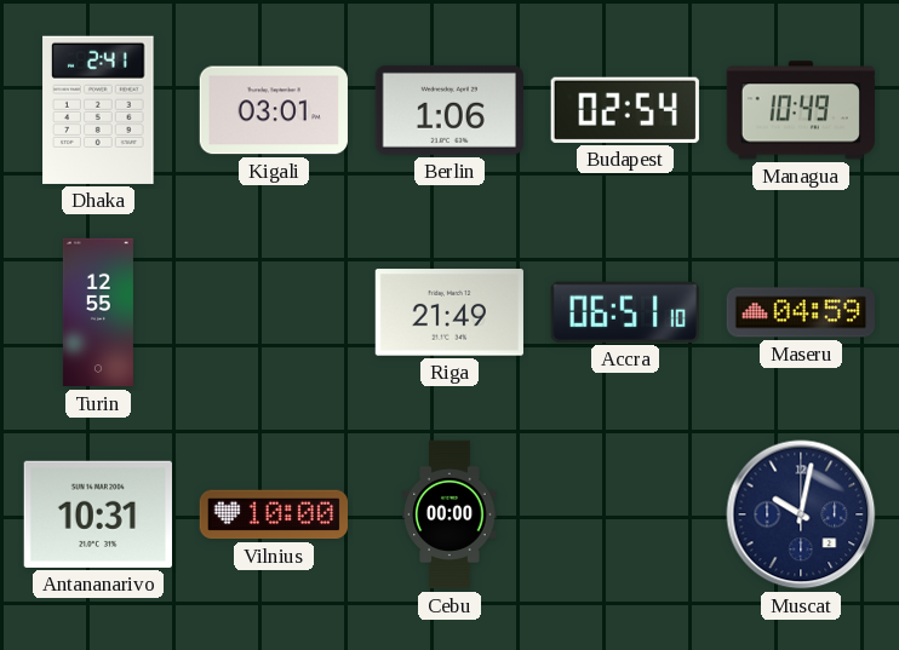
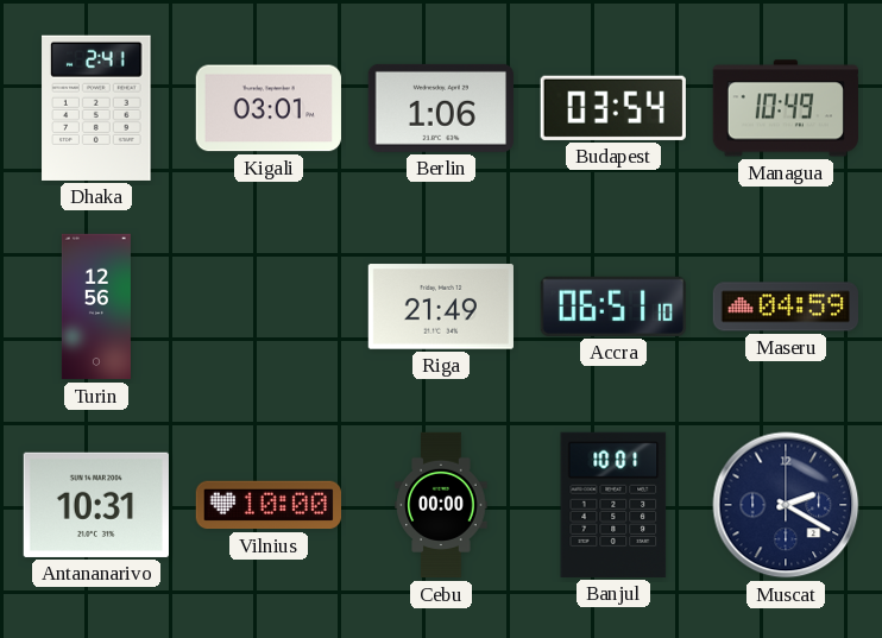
Budapest: 02:54 -> 03:54 (613, 108)
Turin: 12:55 -> 12:56 (96, 307)
Banjul: none -> 10:01 (613, 505)
Muscat: 10:02 -> 2:20 (786, 505)
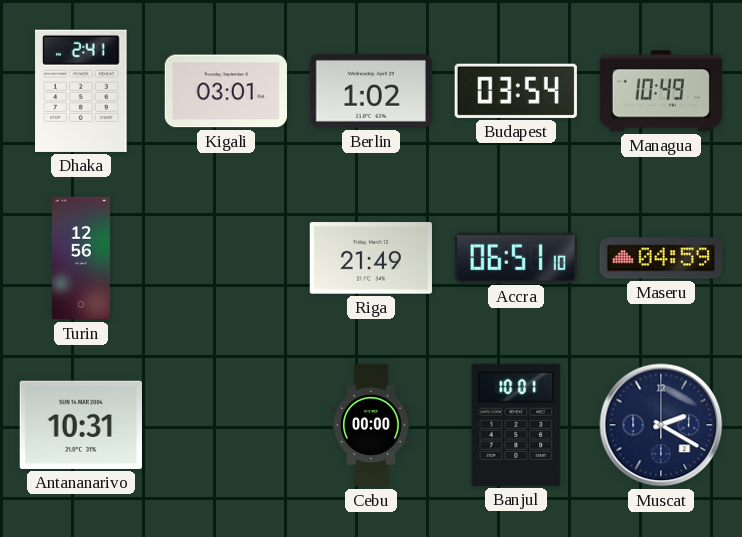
Berlin: 1:06 -> 1:02 (371, 91)
Vilnius: 10:00 -> none (267, 505)
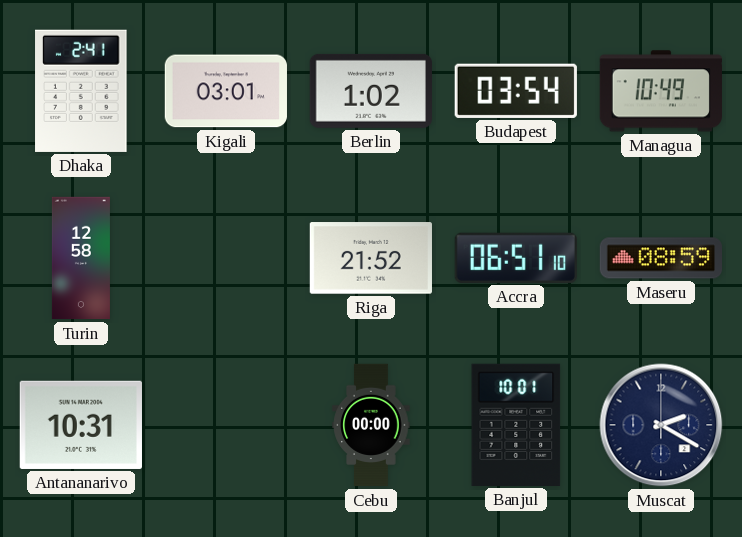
Turin: 12:56 -> 12:58 (81, 258)
Riga: 21:49 -> 21:52 (371, 258)
Maseru: 04:59 -> 08:59 (660, 258)
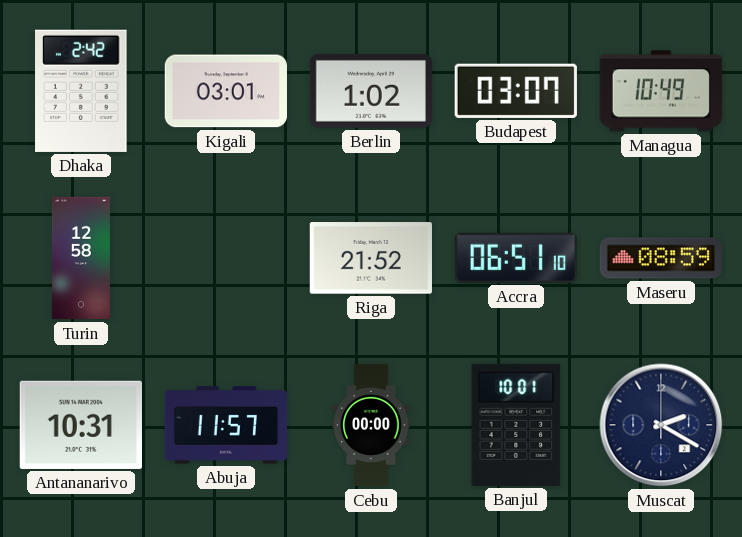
Dhaka: 2:41 -> 2:42 (81, 91)
Budapest: 03:54 -> 03:07 (516, 91)
Abuja: none -> 11:57 (225, 425)
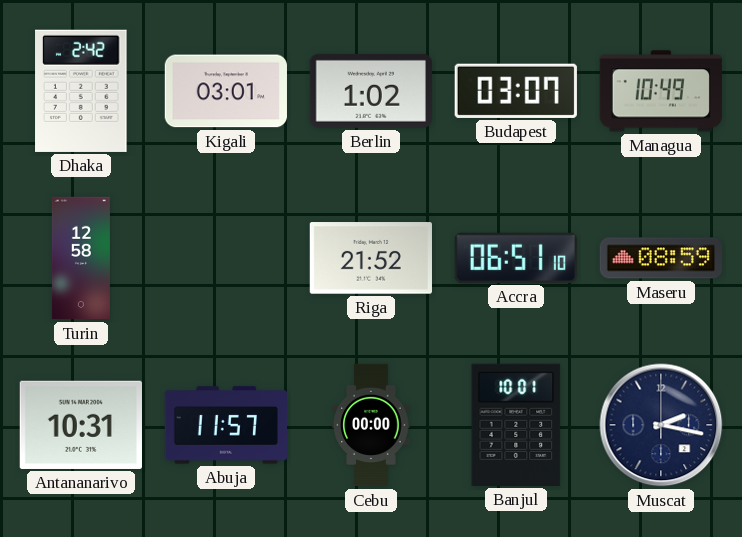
Muscat: 2:20 -> 2:17 (661, 425)
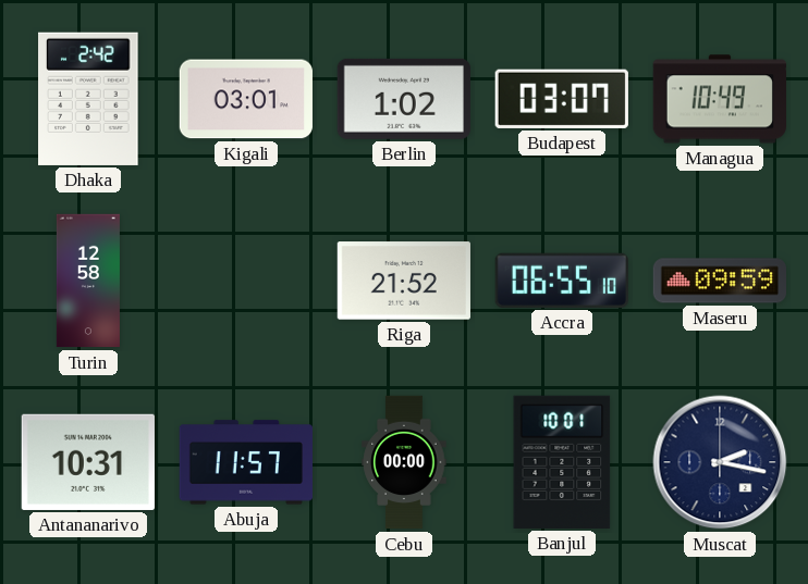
Accra: 06:51 -> 06:55 (562, 281)
Maseru: 08:59 -> 09:59 (719, 281)
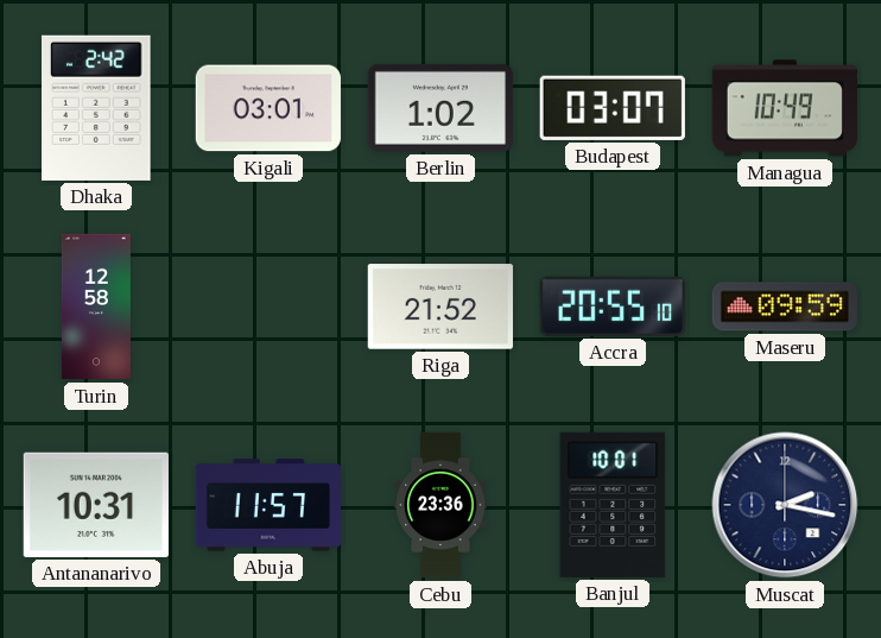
Accra: 06:55 -> 20:55 (613, 307)
Cebu: 00:00 -> 23:36 (441, 505)
